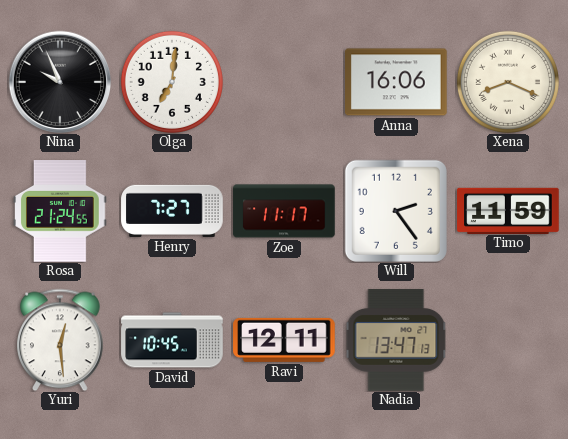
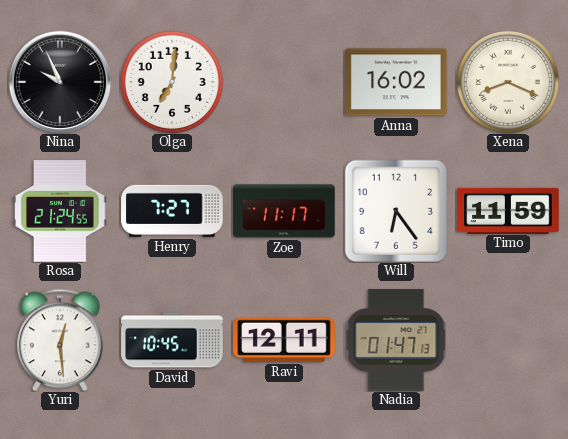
Anna: 16:06 -> 16:02 (396, 82)
Will: 2:24 -> 6:24 (396, 211)
Nadia: 13:47 -> 01:47 (396, 340)
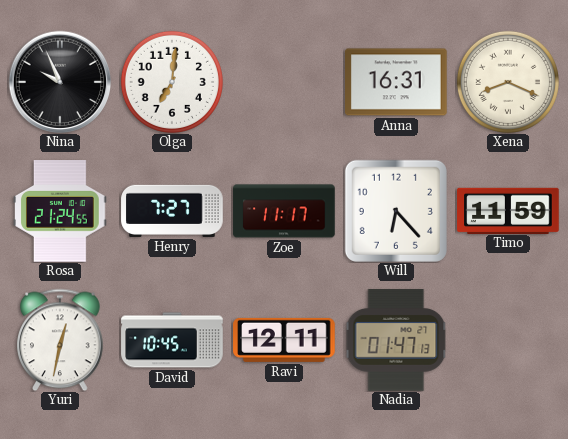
Anna: 16:02 -> 16:31 (396, 82)
Will: 6:24 -> 6:23 (396, 211)
Yuri: 12:29 -> 12:32 (60, 340)
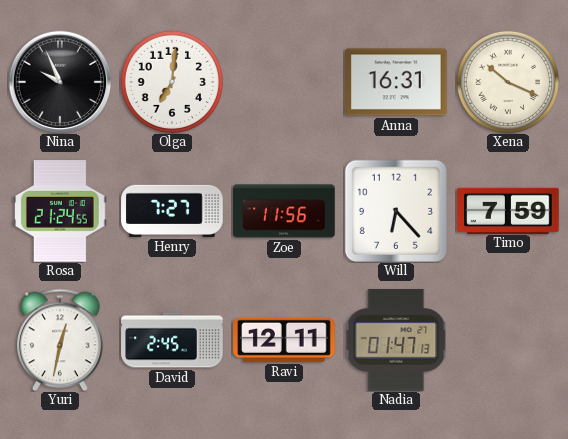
Xena: 8:19 -> 10:19 (508, 82)
Zoe: 11:17 -> 11:56 (284, 211)
Timo: 11:59 -> 7:59 (508, 210)
David: 10:45 -> 2:45 (172, 340)
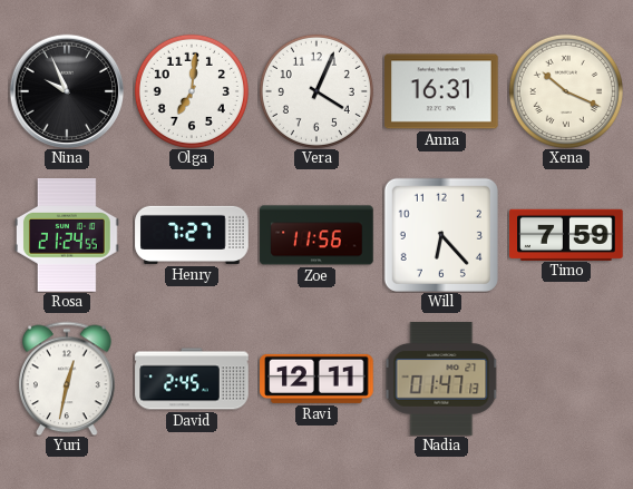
Vera: none -> 4:04 (316, 91)
